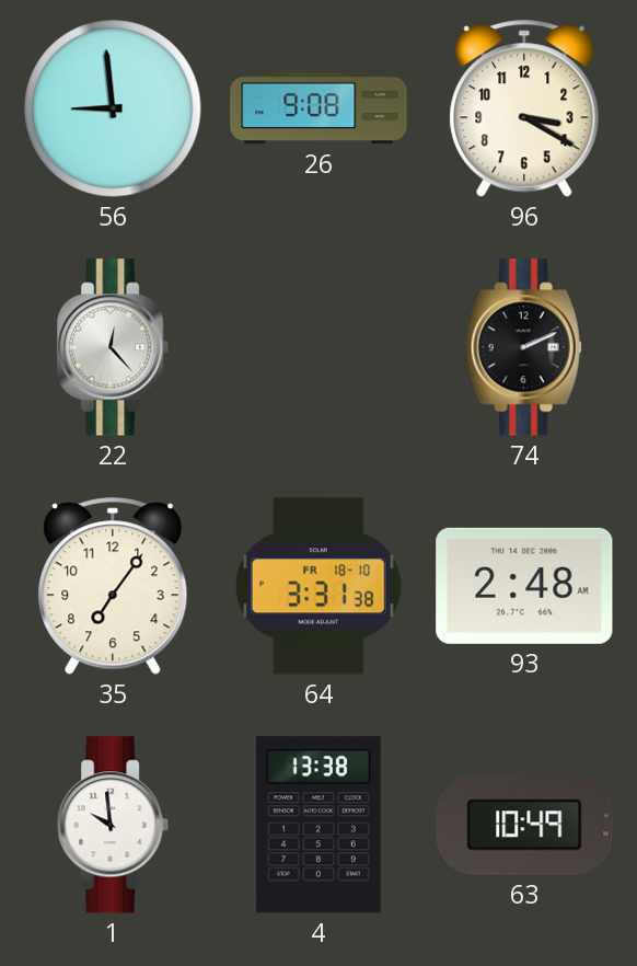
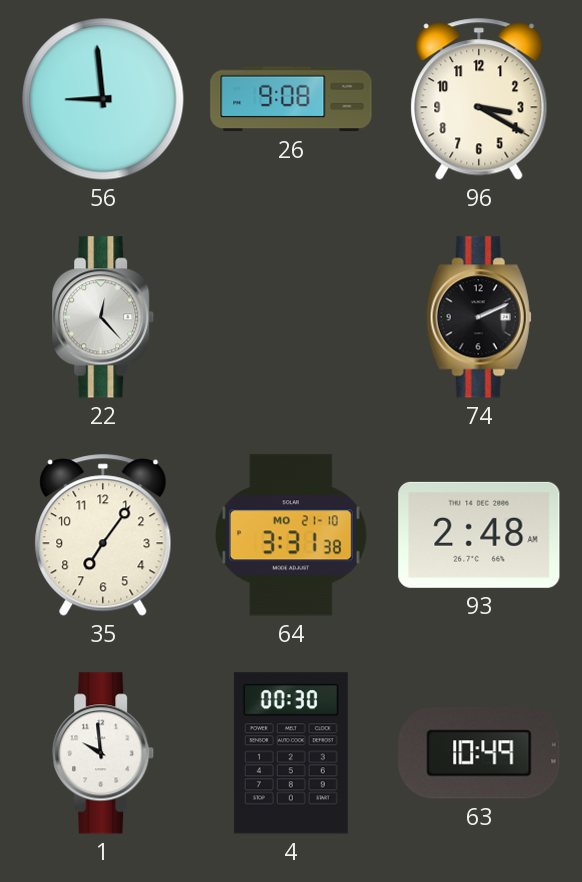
64 date: FR 18-10 -> MO 21-10 (291, 535)
4: 13:38 -> 00:30 (291, 753)
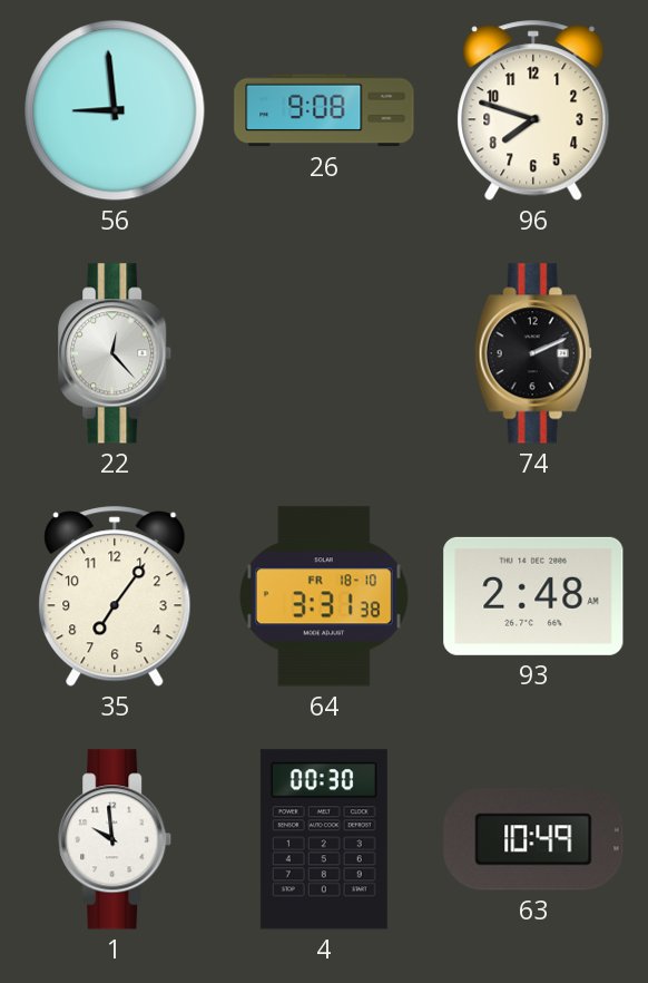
96: 3:20 -> 7:48 (533, 110)
64 date: MO 21-10 -> FR 18-10 (324, 596)
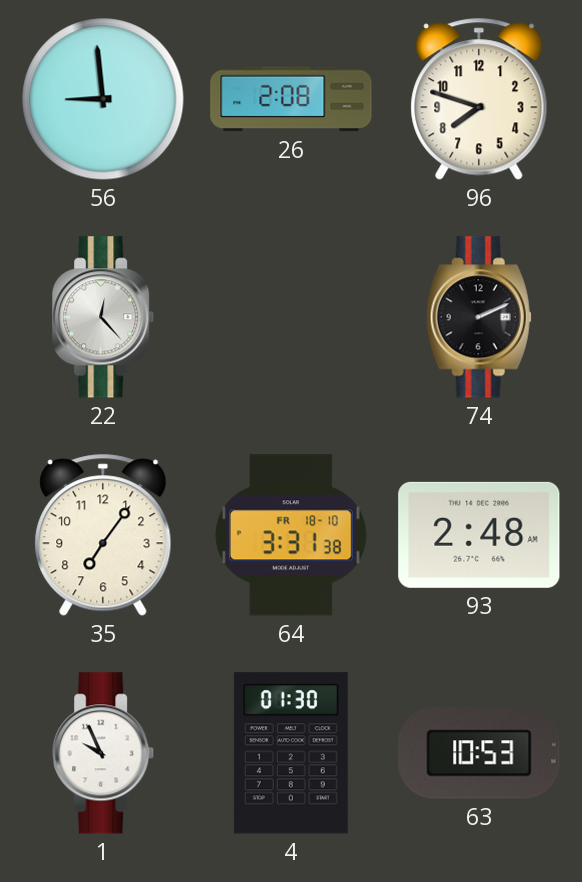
26: 9:08 -> 2:08 (291, 99)
1: 9:59 -> 9:56 (104, 753)
4: 00:30 -> 01:30 (291, 753)
63: 10:49 -> 10:53 (479, 753)
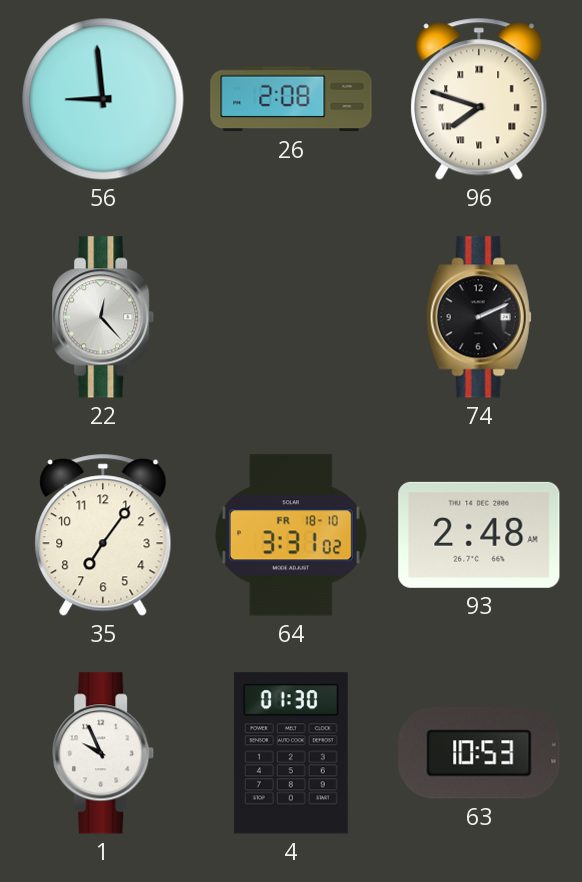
96 numerals: Arabic -> Roman (479, 99)
64: 3:31:38 -> 3:31:02 (291, 535)
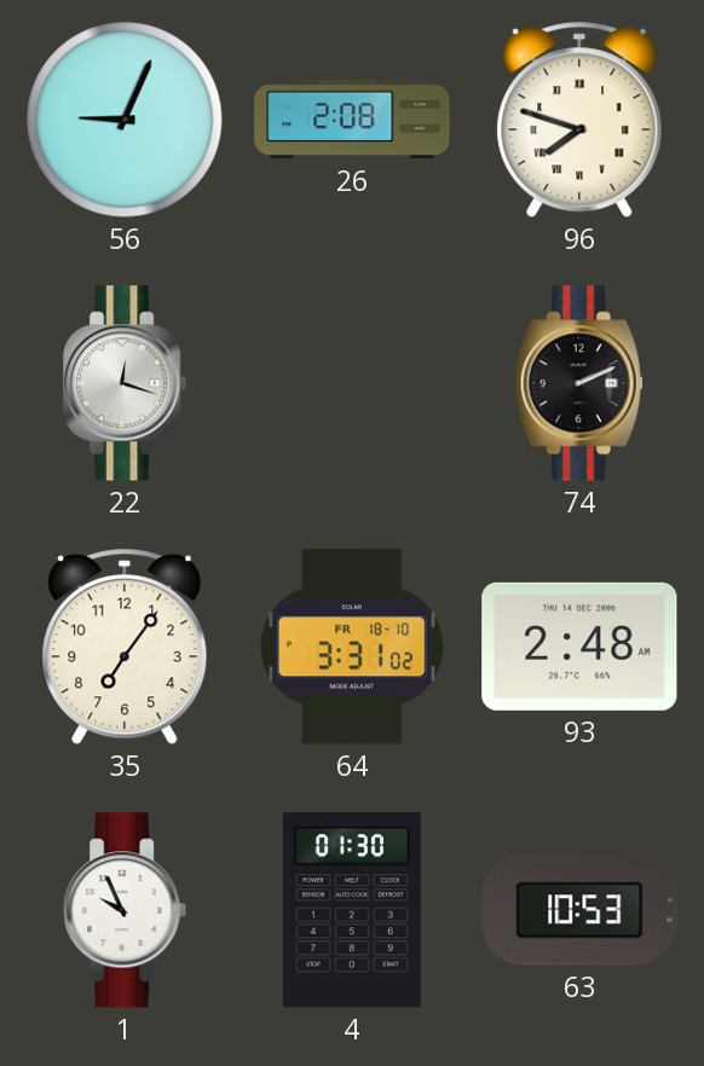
56: 8:59 -> 9:04 (125, 120)
22: 12:23 -> 12:18 (126, 383)
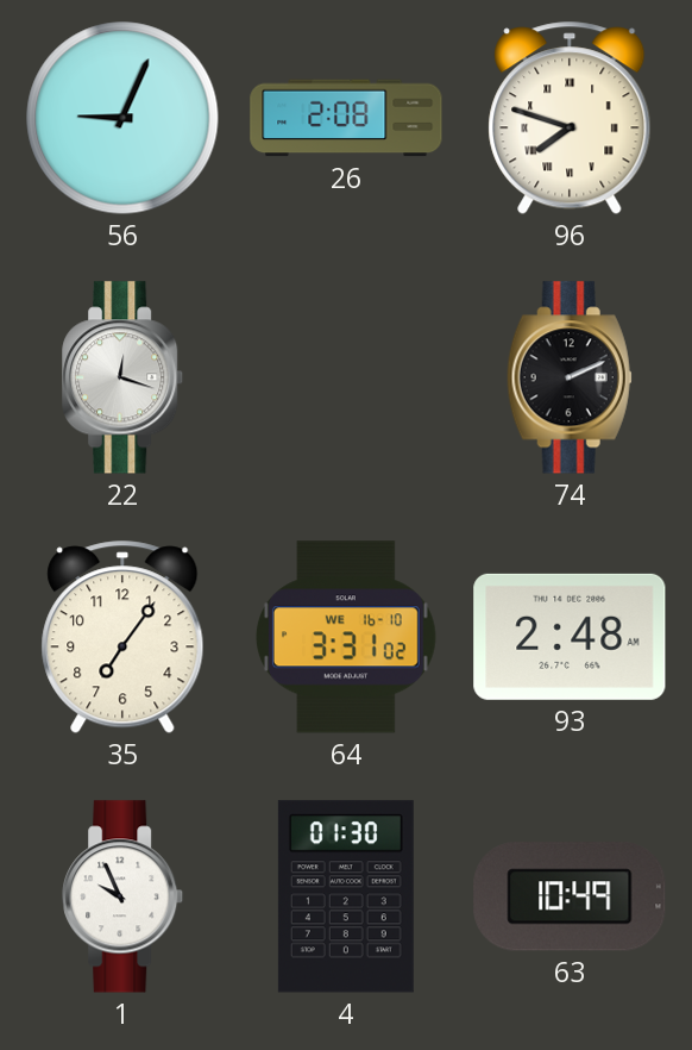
64 date: FR 18-10 -> WE 16-10 (346, 637)
63: 10:53 -> 10:49 (570, 896)
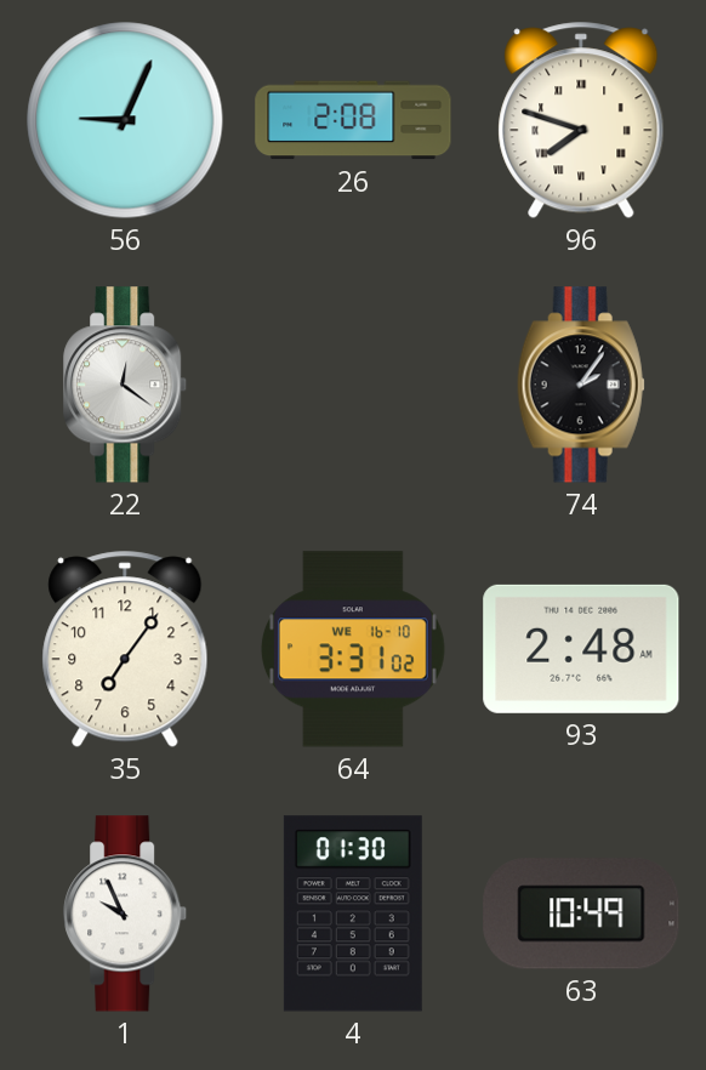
22: 12:18 -> 12:21 (126, 385)
74: 2:11 -> 2:06 (581, 385)
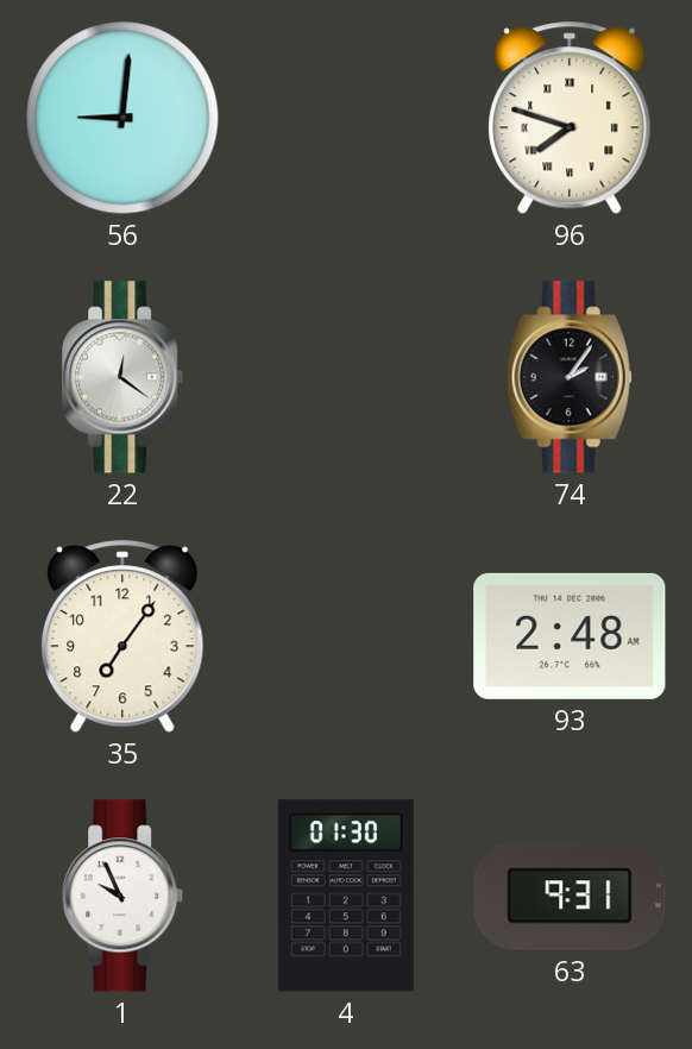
56: 9:04 -> 9:01 (122, 118)
26: 2:08 -> none (353, 120)
64: 3:31 -> none (353, 649)
63: 10:49 -> 9:31 (570, 896)
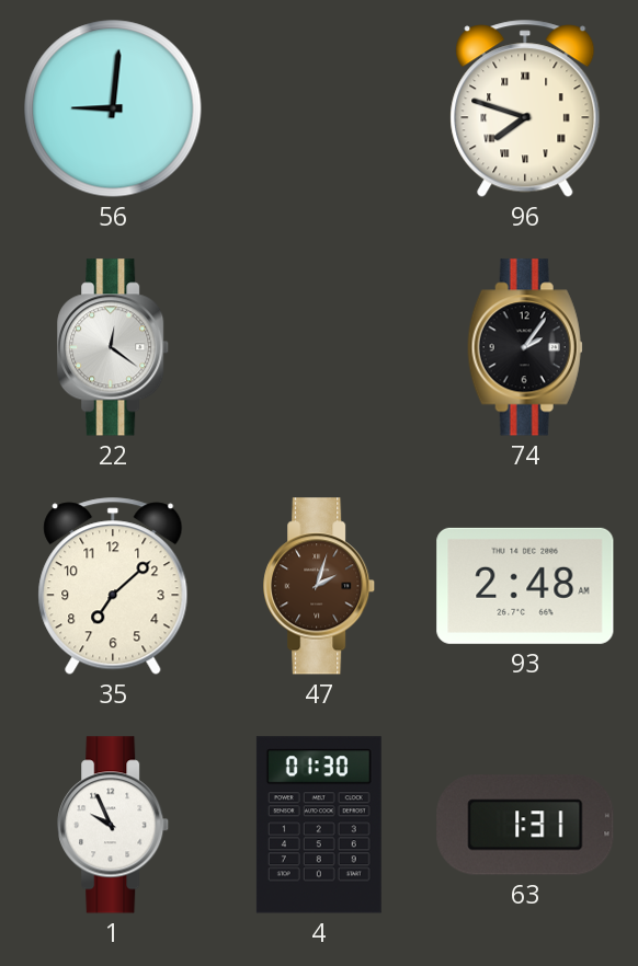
35: 7:06 -> 7:08 (113, 586)
47: none -> 2:03 (320, 586)
63: 9:31 -> 1:31 (525, 825)
